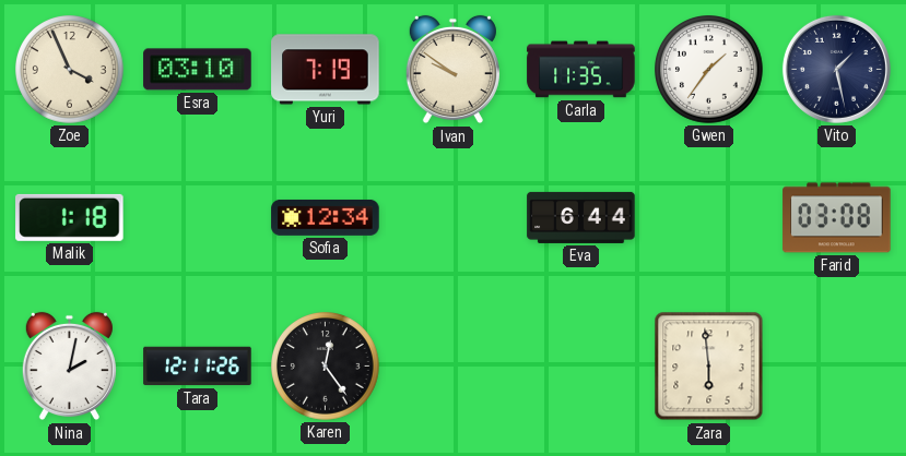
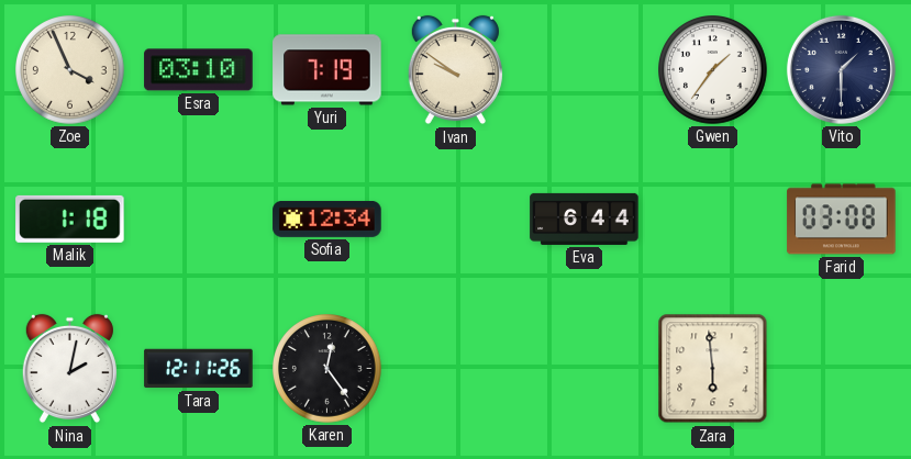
Carla: 11:35 -> none (581, 70)
Vito: 1:28 -> 1:30 (841, 69)
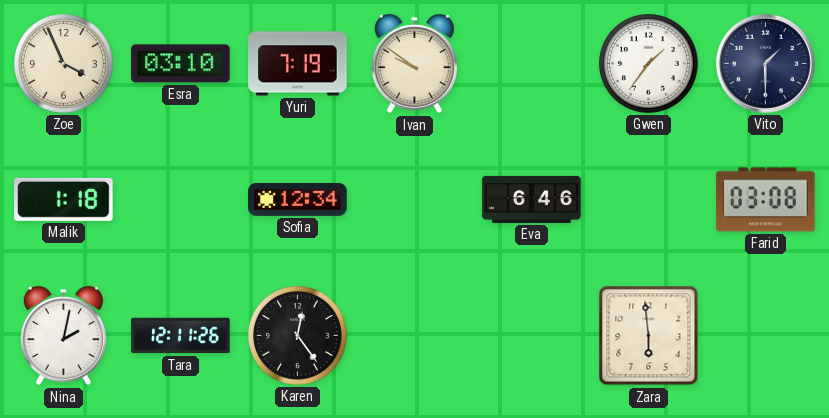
Eva: 6:44 -> 6:46 (532, 199)
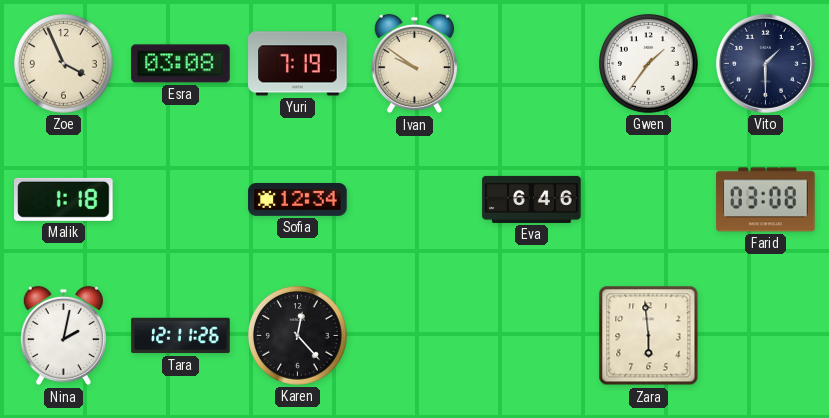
Esra: 03:10 -> 03:08 (181, 64)
Karen: 12:24 -> 12:23 (298, 336)
